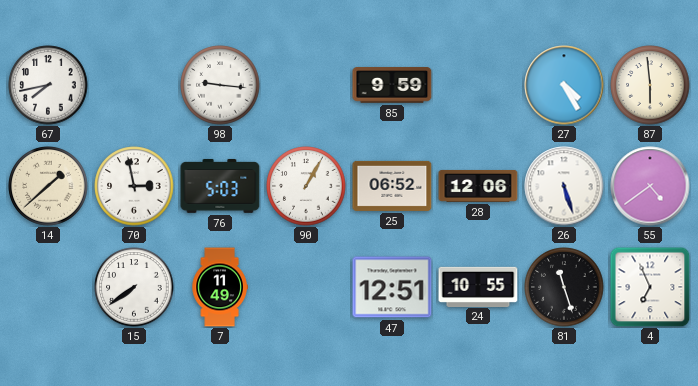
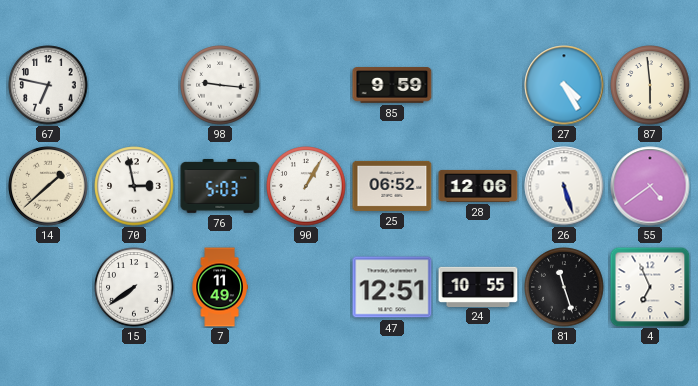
67: 7:43 -> 6:47 (48, 85)
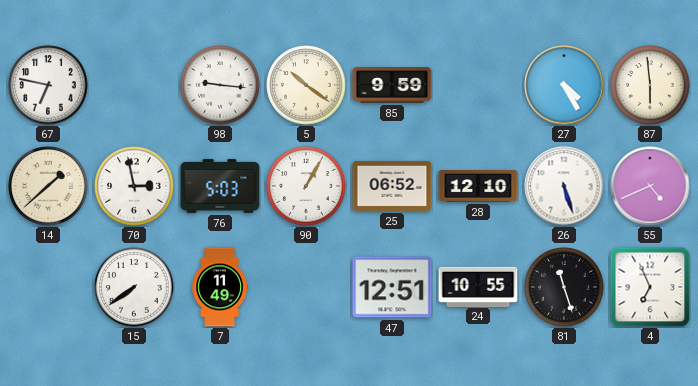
5: none -> 10:21 (306, 85)
28: 12:06 -> 12:10 (478, 186)
55: 4:39 -> 4:41 (650, 186)
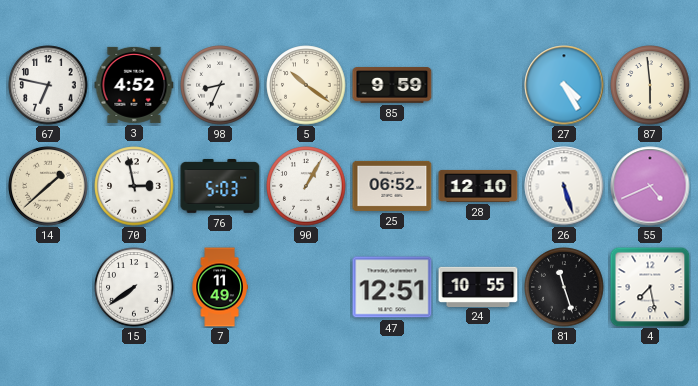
3: none -> 4:52 (134, 85)
98: 9:16 -> 8:34 (220, 85)
4: 6:56 -> 7:28 (650, 287)
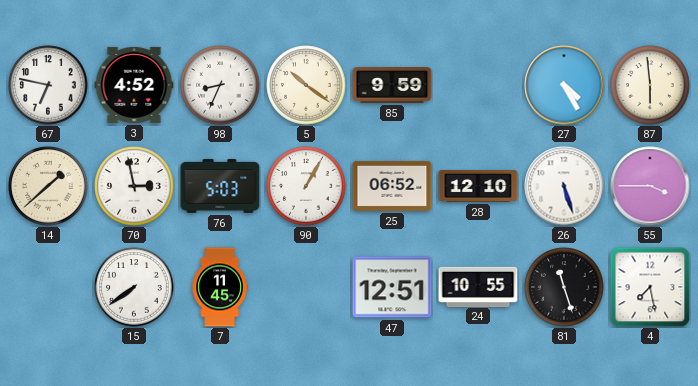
55: 4:41 -> 3:45 (650, 186)
7: 11:49 -> 11:45 (220, 287)
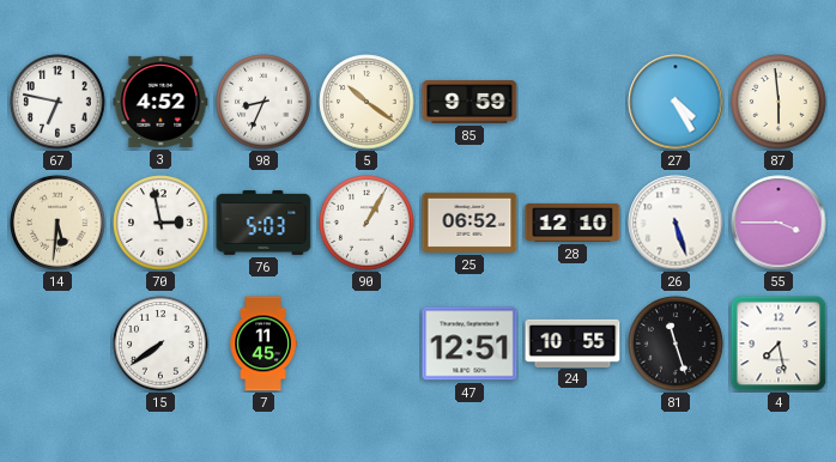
14: 1:38 -> 5:31 (57, 223)
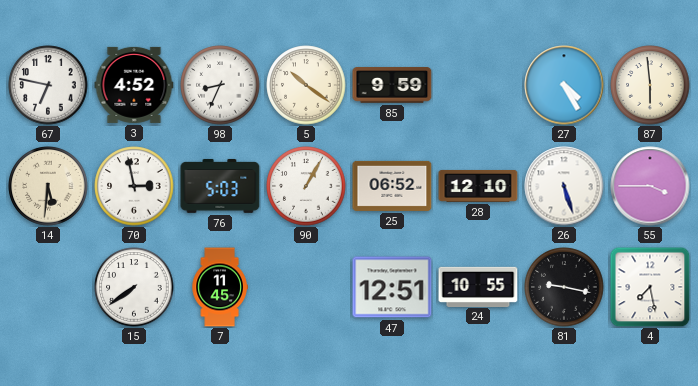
81: 11:27 -> 9:17 (564, 287)
